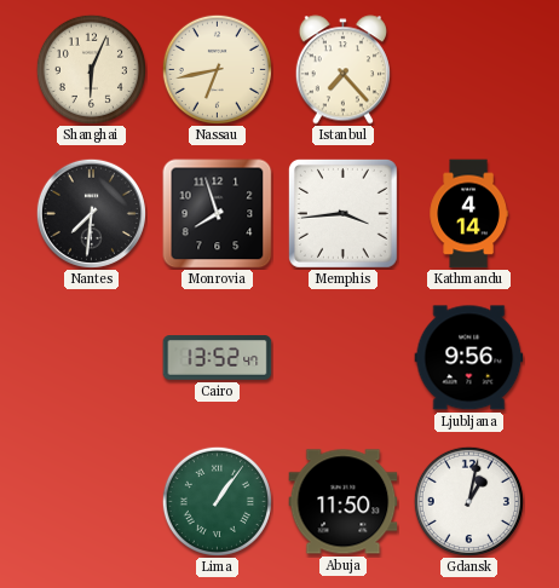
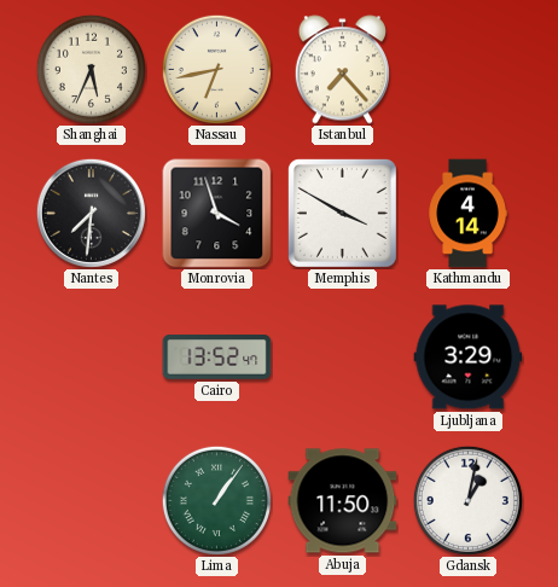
Shanghai: 6:04 -> 5:34 (91, 69)
Monrovia: 7:57 -> 3:57 (217, 214)
Memphis: 3:44 -> 3:50 (342, 213)
Ljubljana: 9:56 -> 3:29 (469, 358)
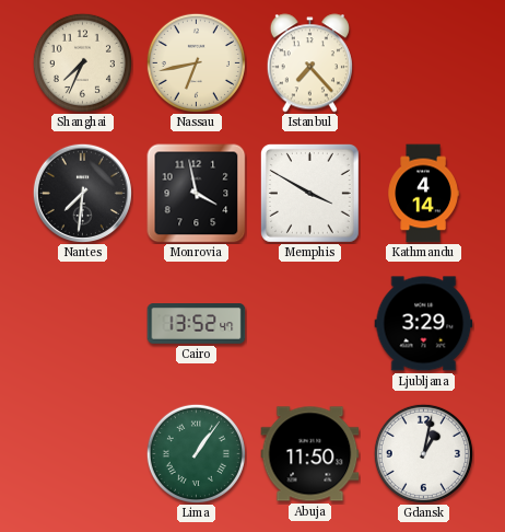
Shanghai: 5:34 -> 7:34 (82, 62)
Monrovia: 3:57 -> 3:58 (197, 194)
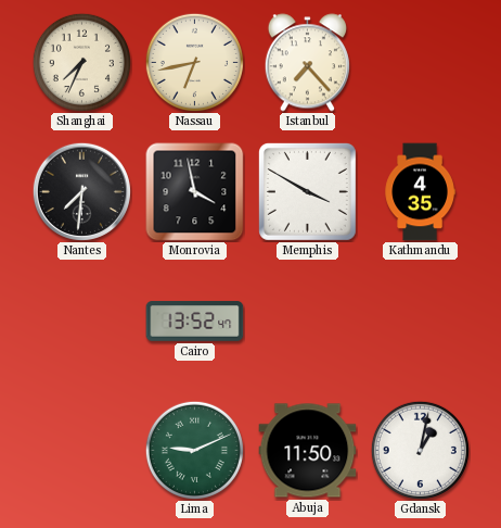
Kathmandu: 4:14 -> 4:35 (420, 192)
Ljubljana: 3:29 -> none (424, 324)
Lima: 1:06 -> 9:11 (194, 450)
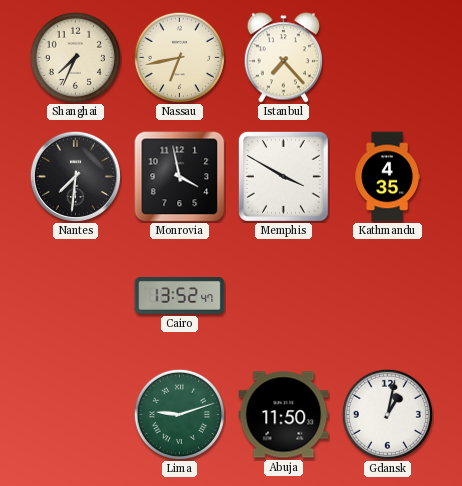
Lima: 9:11 -> 9:12 (179, 414)
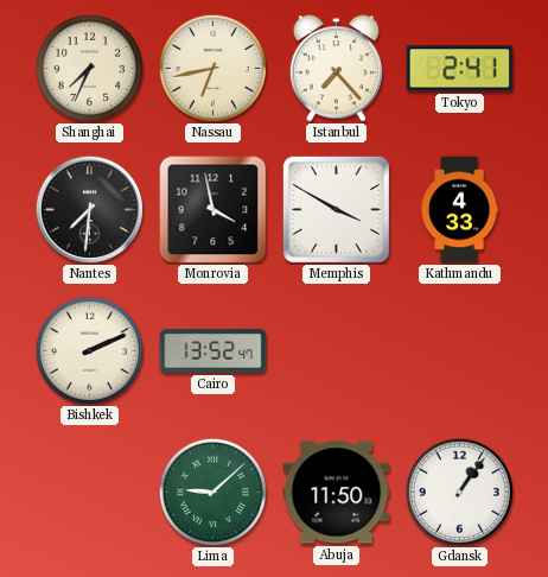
Tokyo: none -> 2:41 (460, 69)
Kathmandu: 4:35 -> 4:33 (459, 210)
Bishkek: none -> 2:11 (89, 350)
Lima: 9:12 -> 9:08 (212, 492)
Gdansk: 1:02 -> 1:06 (459, 492)
